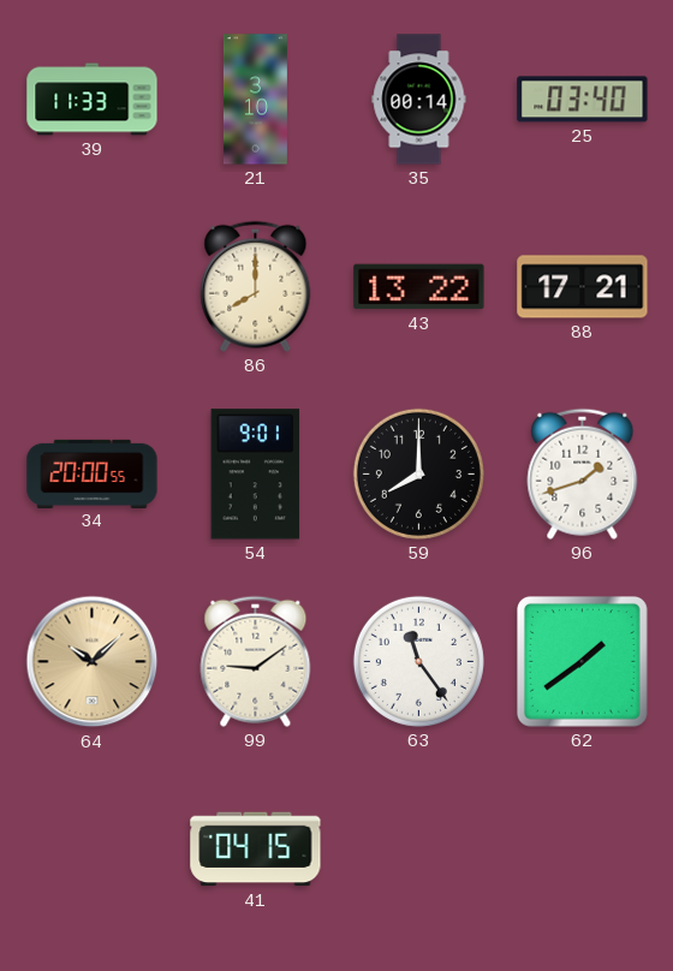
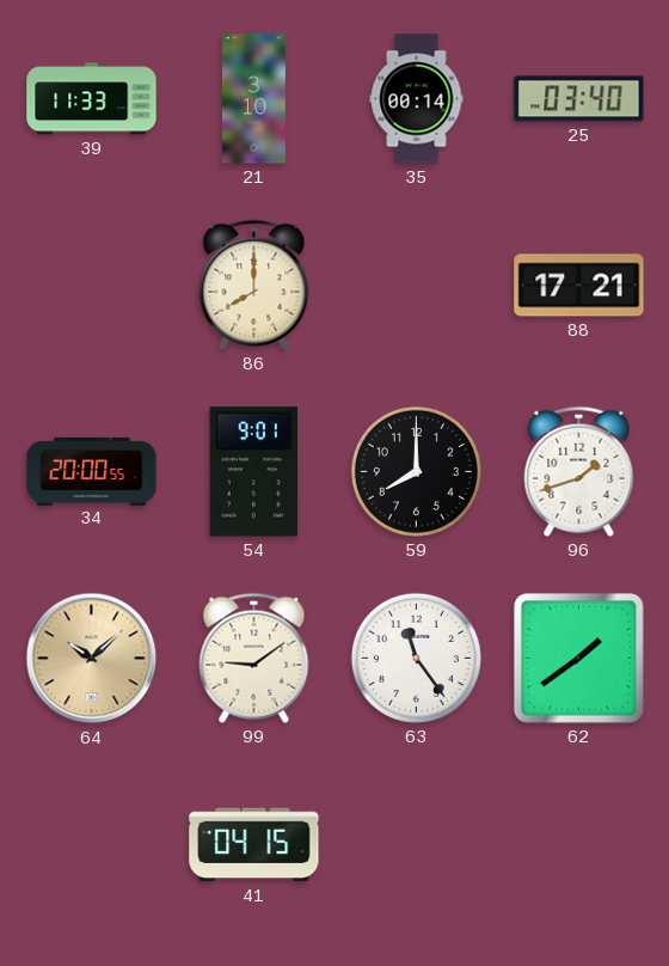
43: 13:22 -> none (419, 287)
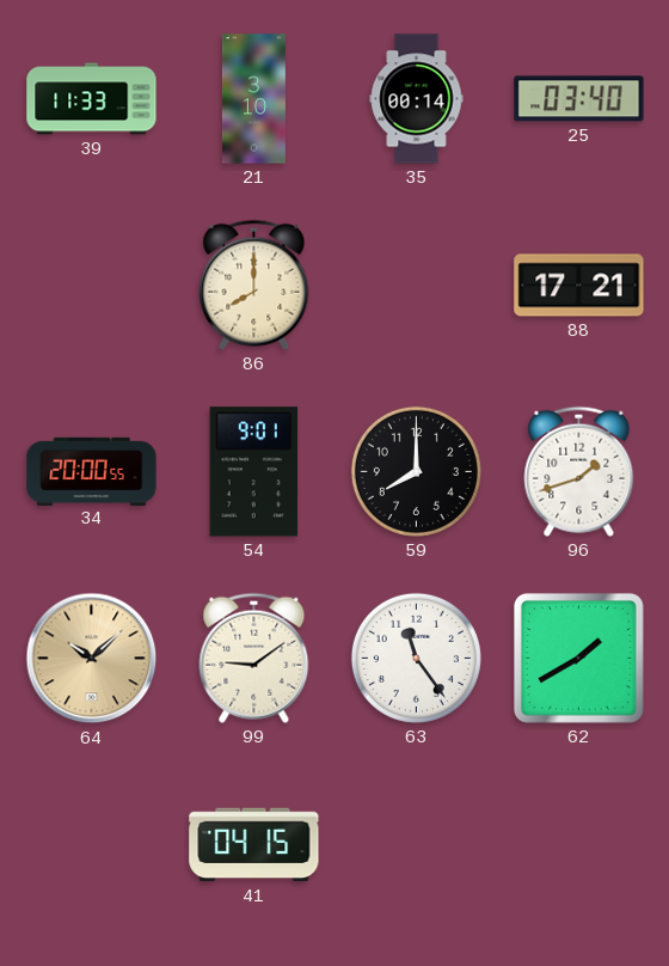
62: 1:39 -> 1:40 (578, 658)
